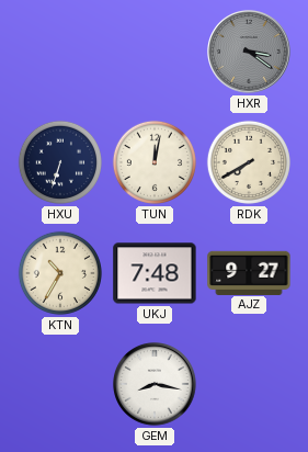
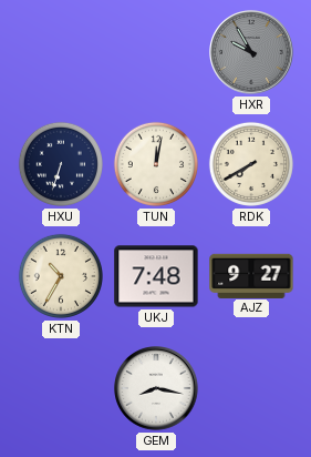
HXR: 3:21 -> 9:55 (252, 53)
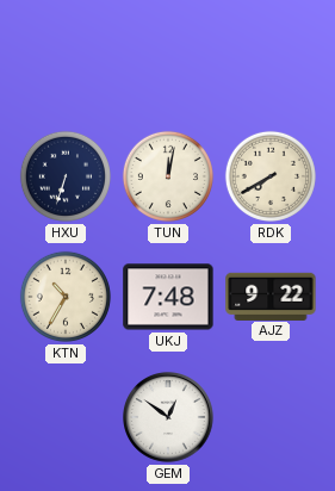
HXR: 9:55 -> none (252, 53)
AJZ: 9:27 -> 9:22 (271, 296)
GEM: 8:17 -> 12:51 (169, 418)
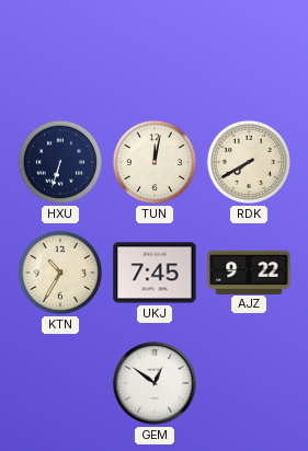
UKJ: 7:48 -> 7:45 (155, 273)
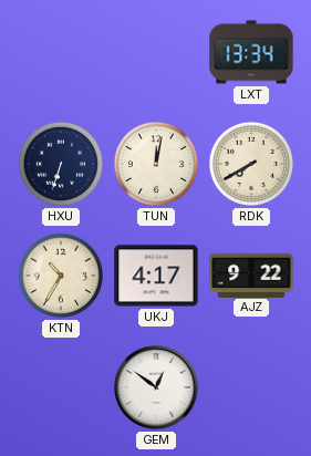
LXT: none -> 13:34 (251, 52)
UKJ: 7:45 -> 4:17 (156, 276)
